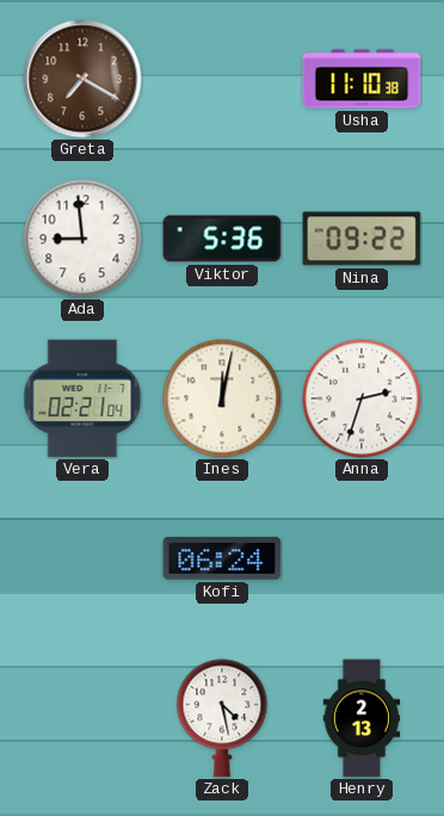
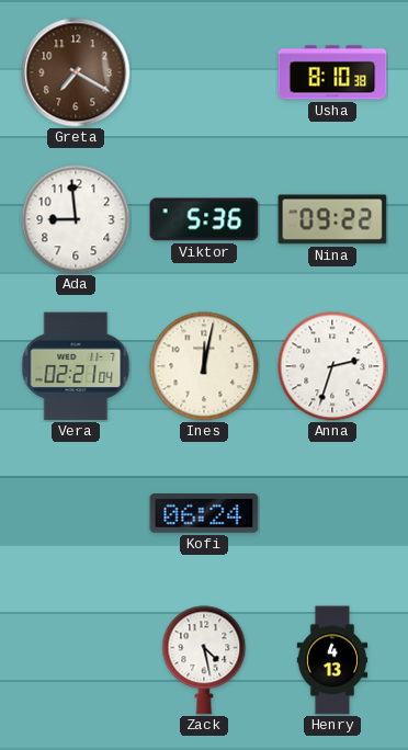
Usha: 11:10 -> 8:10 (332, 72)
Henry: 2:13 -> 4:13 (332, 660)
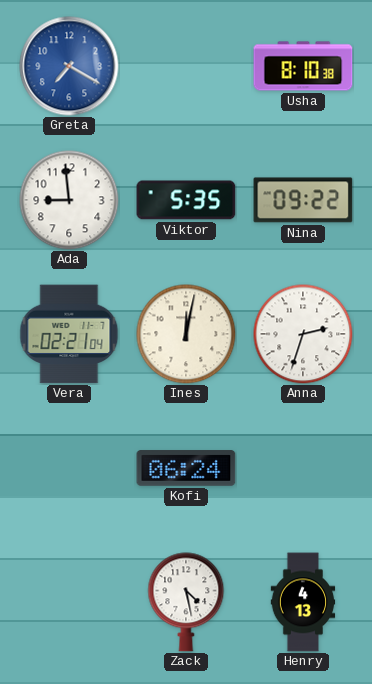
Greta dial: brown -> blue (69, 66)
Viktor: 5:36 -> 5:35 (186, 200)
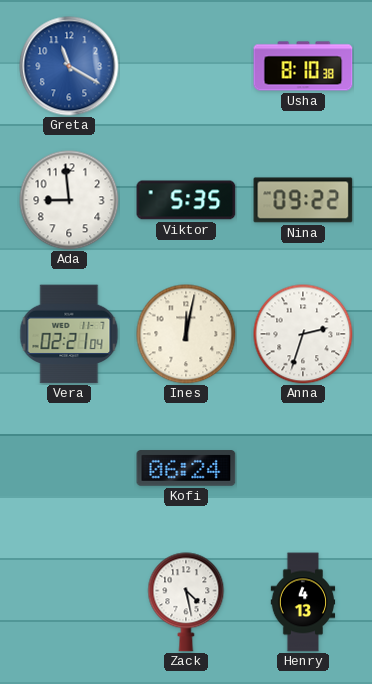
Greta: 7:20 -> 11:20 (69, 66)
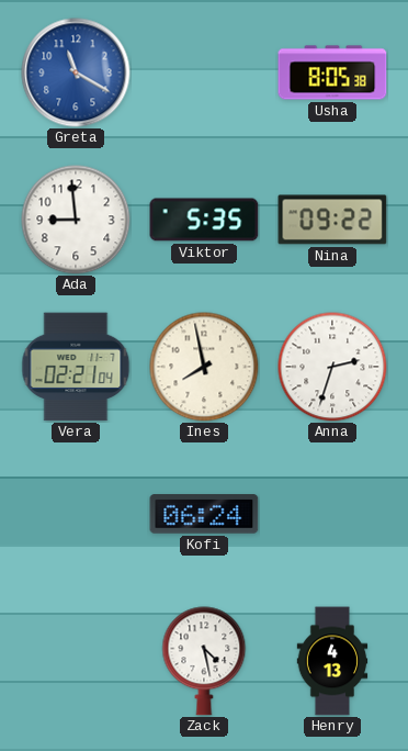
Usha: 8:10 -> 8:05 (332, 72)
Ines: 12:02 -> 7:58 (204, 367)
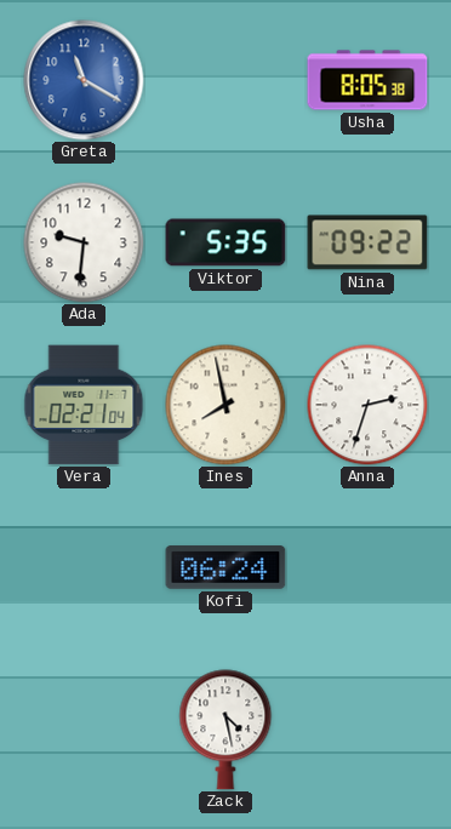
Ada: 8:59 -> 9:31 (84, 242)
Henry: 4:13 -> none (332, 661)
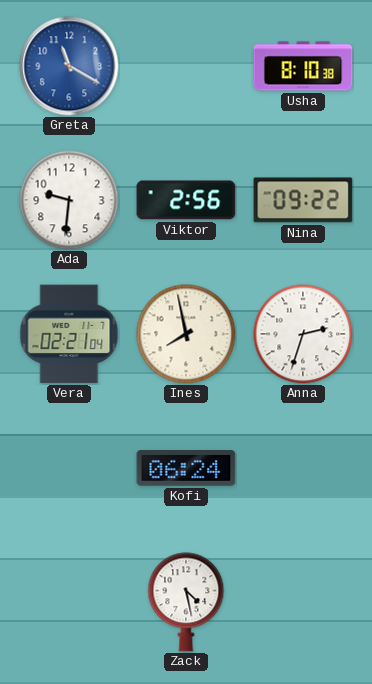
Usha: 8:05 -> 8:10 (303, 66)
Viktor: 5:35 -> 2:56 (186, 200)
